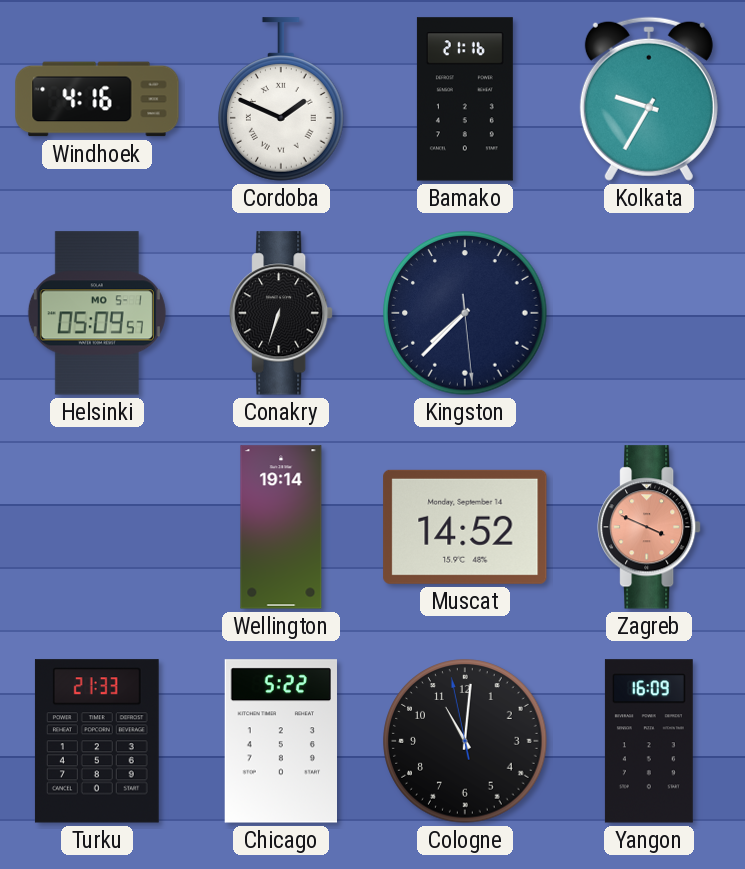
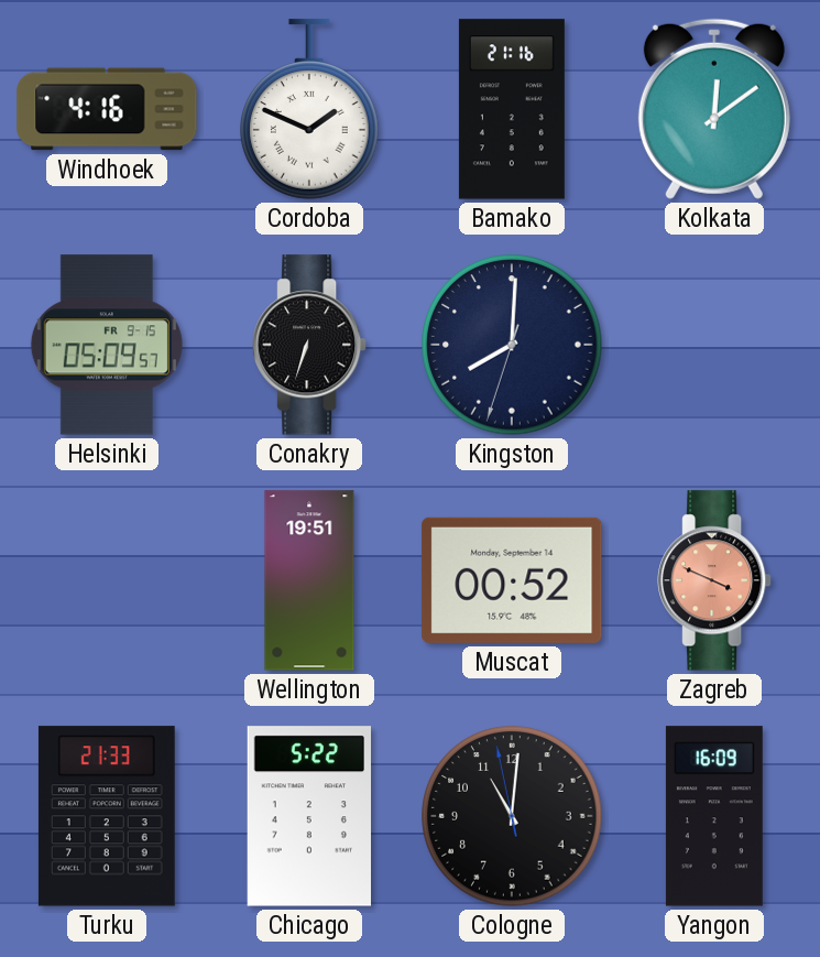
Kolkata: 9:35 -> 12:09 (714, 109)
Helsinki date: MO 5-1 -> FR 9-15 (107, 345)
Kingston: 7:37 -> 8:00 (512, 345)
Wellington: 19:14 -> 19:51 (309, 580)
Muscat: 14:52 -> 00:52 (512, 580)
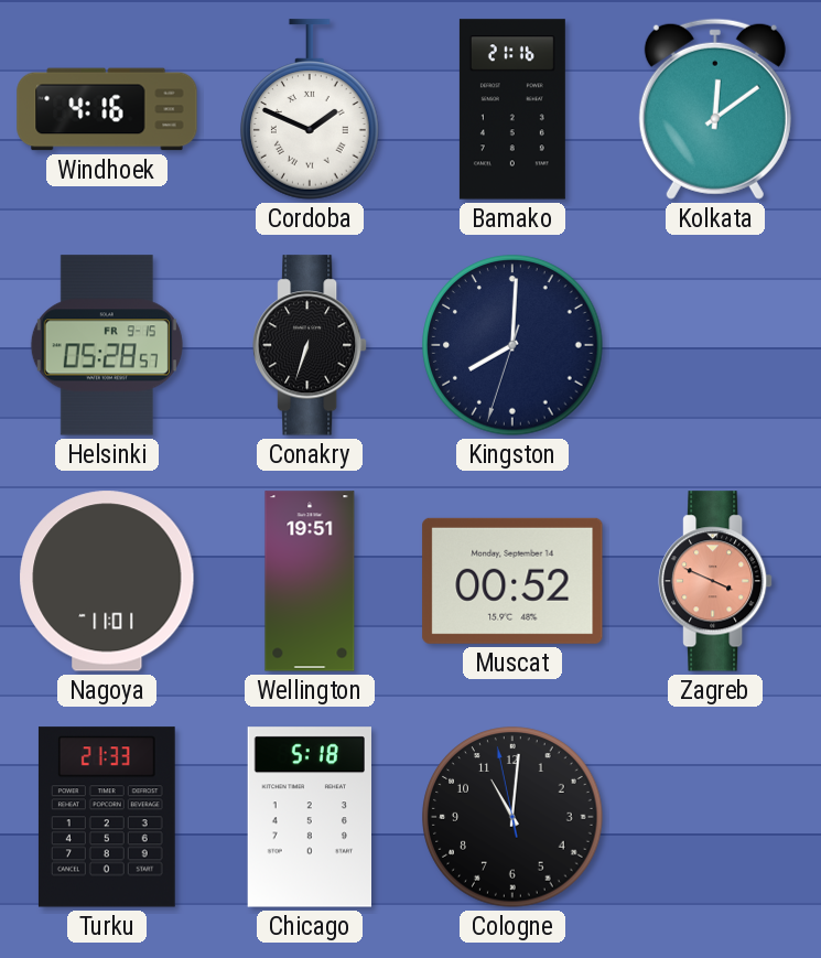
Helsinki: 05:09 -> 05:28 (107, 345)
Nagoya: none -> 11:01 (107, 581)
Chicago: 5:22 -> 5:18 (309, 817)
Yangon: 16:09 -> none (714, 816)
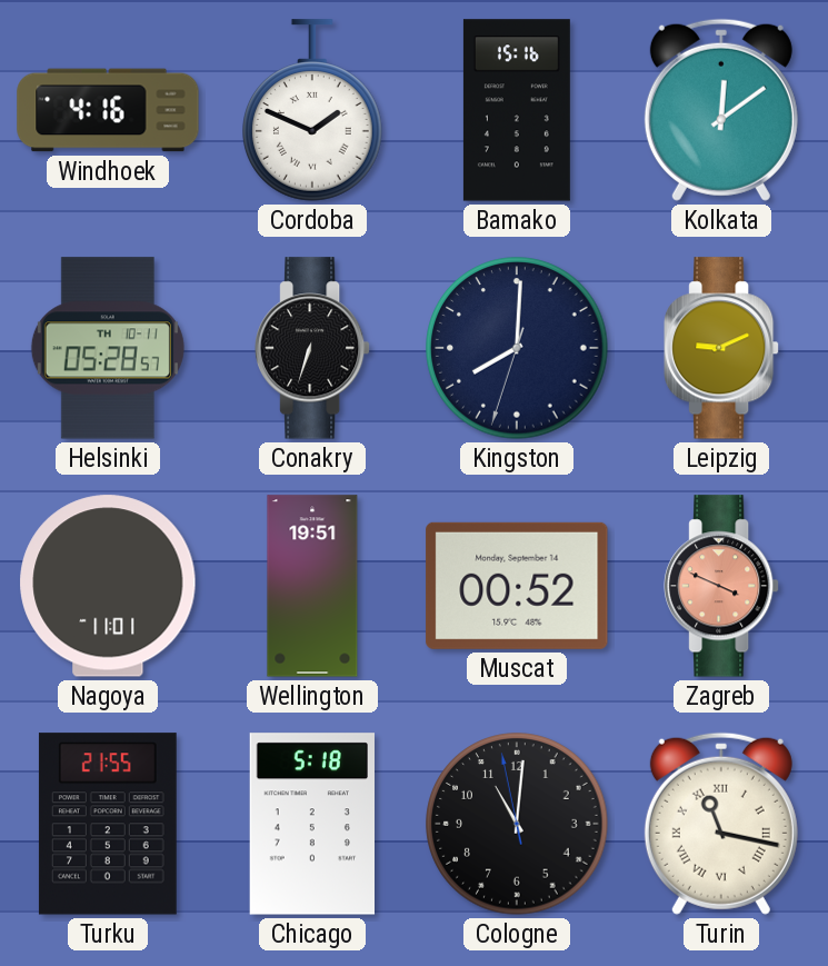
Bamako: 21:16 -> 15:16 (517, 110)
Helsinki date: FR 9-15 -> TH 10-11 (108, 348)
Leipzig: none -> 9:11 (722, 348)
Turku: 21:33 -> 21:55 (108, 824)
Turin: none -> 11:17 (721, 824)
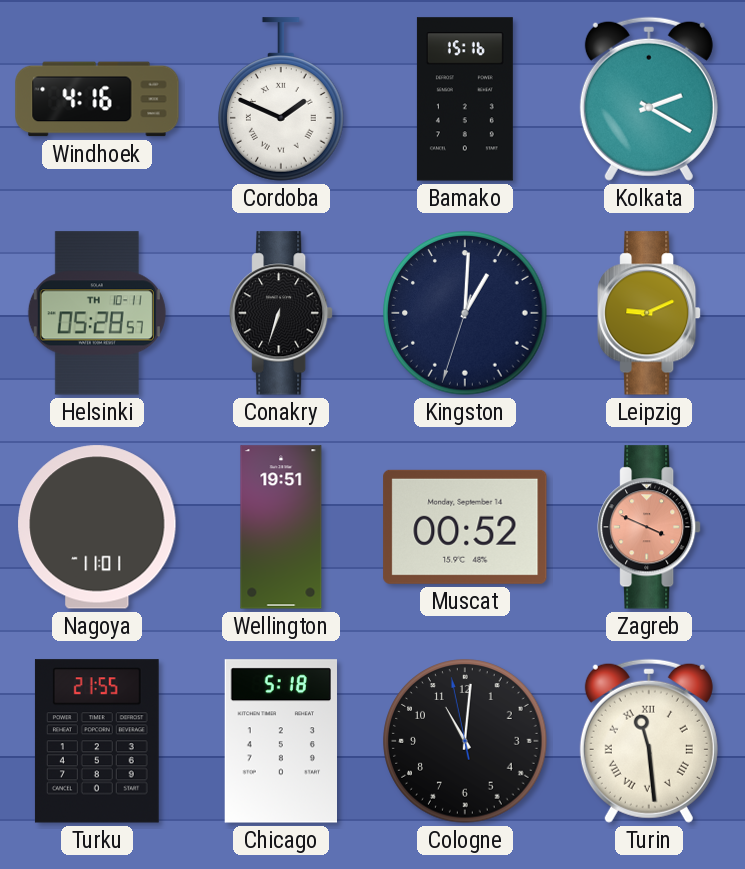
Kolkata: 12:09 -> 2:20 (649, 99)
Kingston: 8:00 -> 1:00 (465, 313)
Turin: 11:17 -> 11:29 (649, 741)
